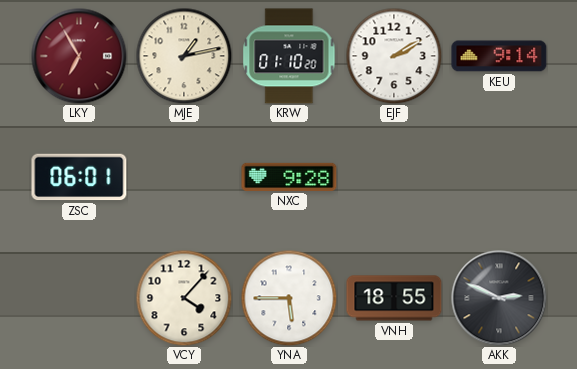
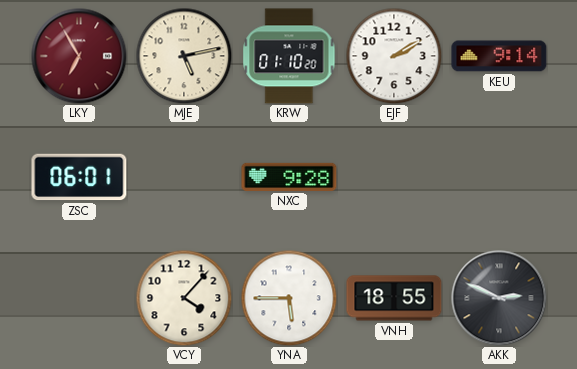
MJE: 1:13 -> 5:13 (184, 56)
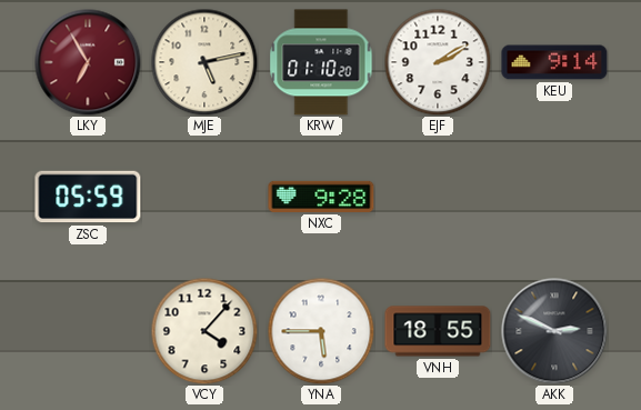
ZSC: 06:01 -> 05:59 (88, 197)
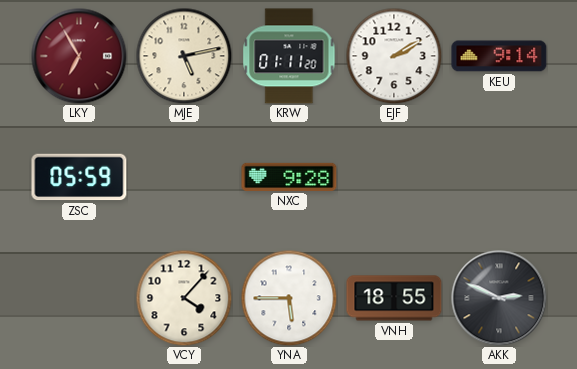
KRW: 01:10 -> 01:11 (289, 56)
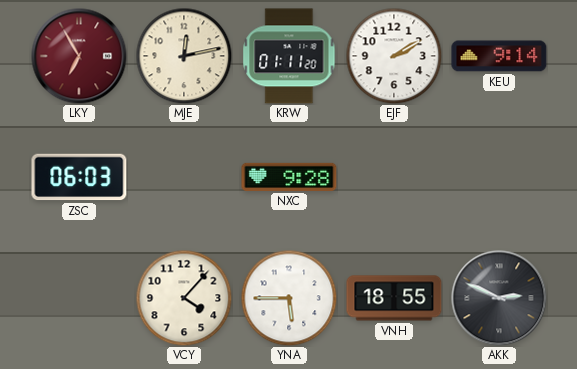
MJE: 5:13 -> 12:13 (184, 56)
ZSC: 05:59 -> 06:03 (79, 177)
